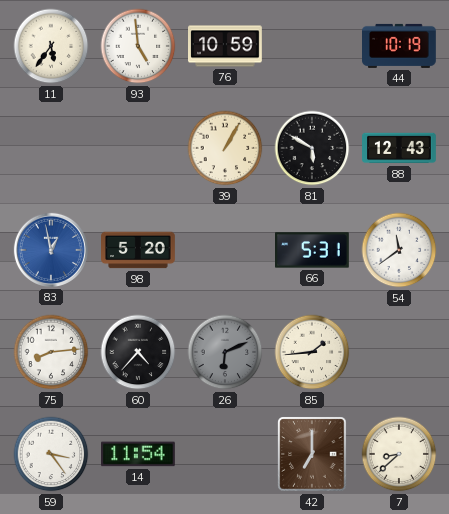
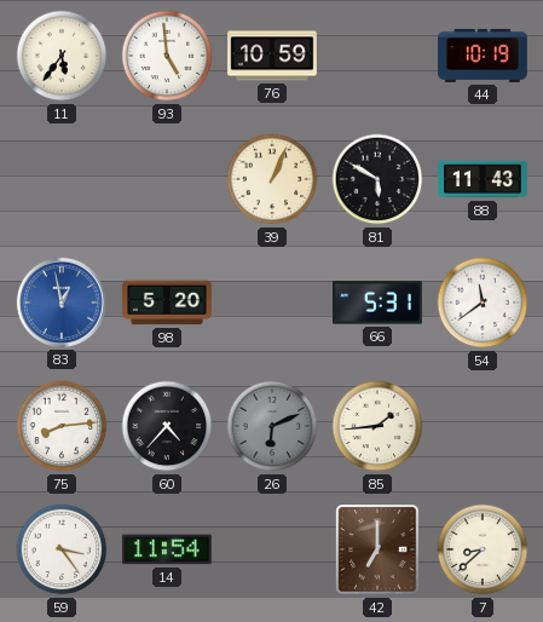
39: 1:05 -> 1:04 (272, 179)
88: 12:43 -> 11:43 (483, 179)
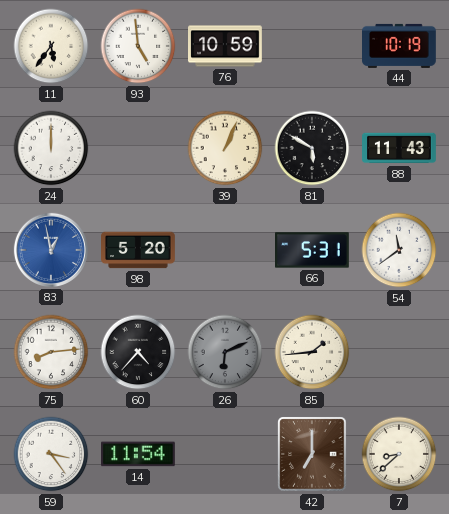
24: none -> 12:00 (51, 148)
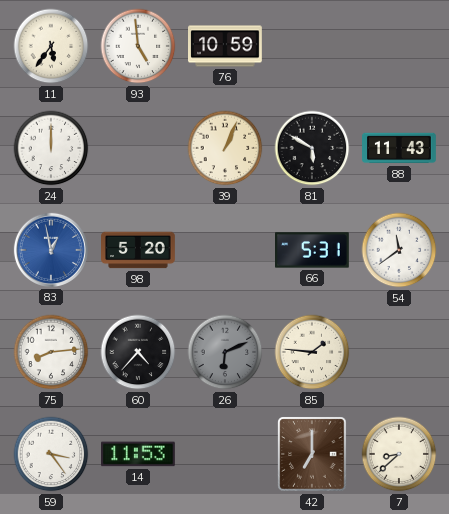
44: 10:19 -> none (400, 46)
85: 1:44 -> 1:46 (312, 352)
14: 11:54 -> 11:53 (139, 454)
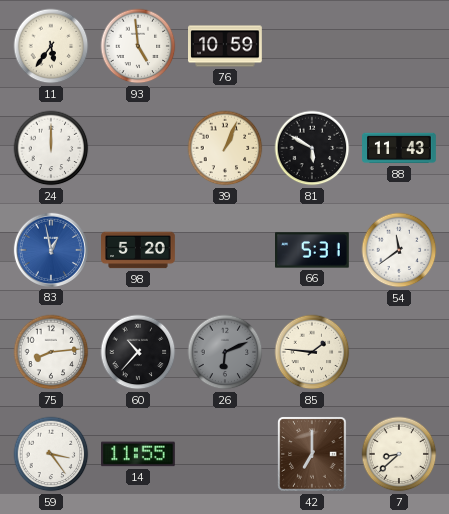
60: 4:37 -> 10:37 (138, 352)
14: 11:53 -> 11:55 (139, 454)
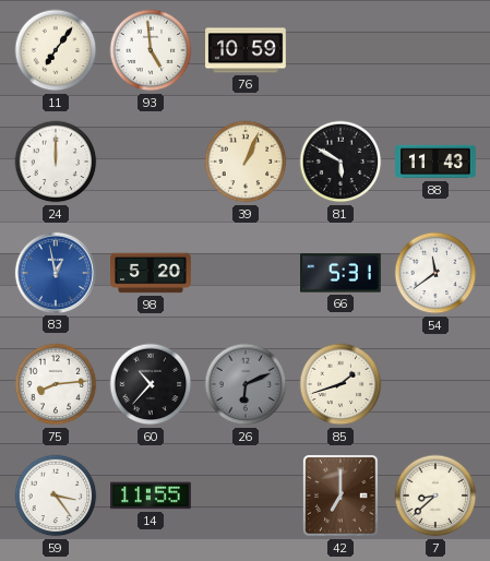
11: 5:36 -> 7:06 (56, 50)
85: 1:46 -> 1:42 (340, 384)
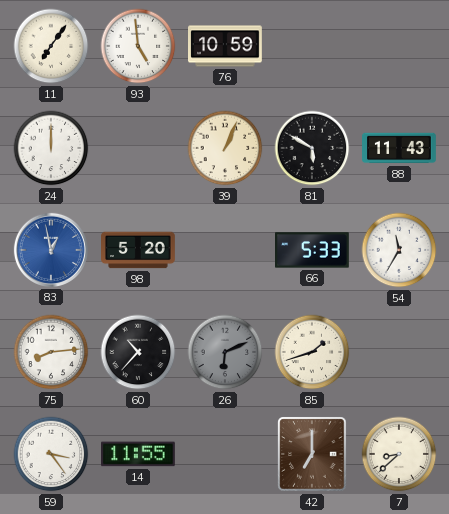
66: 5:31 -> 5:33 (313, 250)
54: 11:39 -> 11:35 (399, 250)
